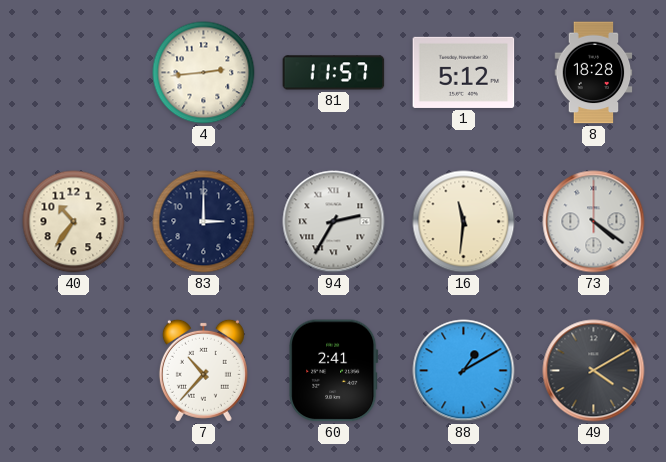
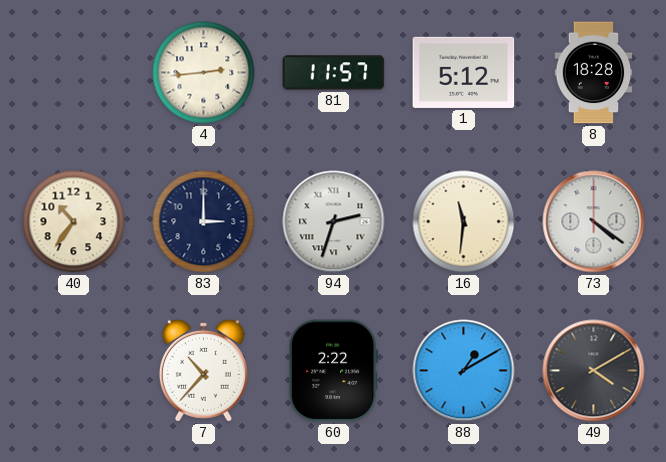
94: 2:35 -> 2:33 (334, 222)
60: 2:41 -> 2:22 (334, 371)
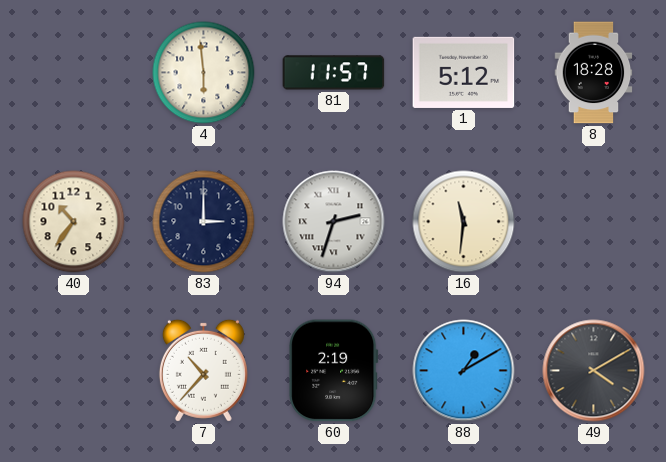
4: 2:44 -> 5:59 (204, 73)
73: 4:21 -> none (594, 222)
60: 2:22 -> 2:19 (334, 371)
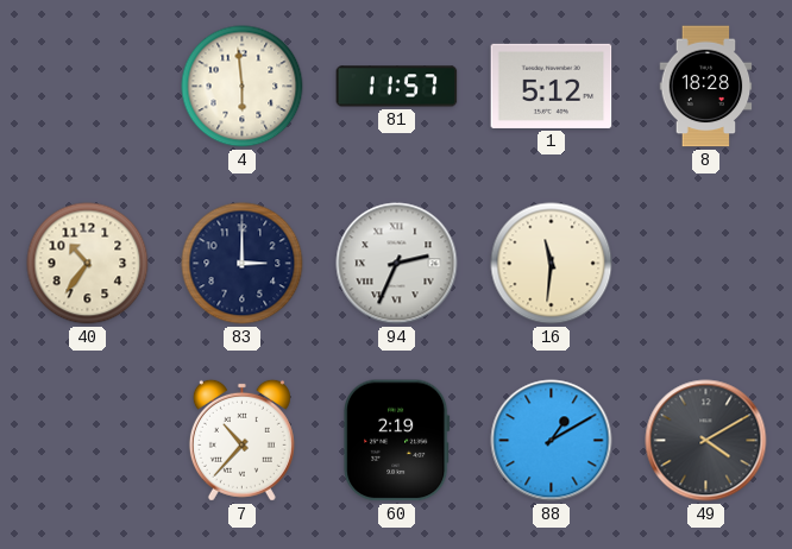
94: 2:33 -> 2:34 (397, 264)
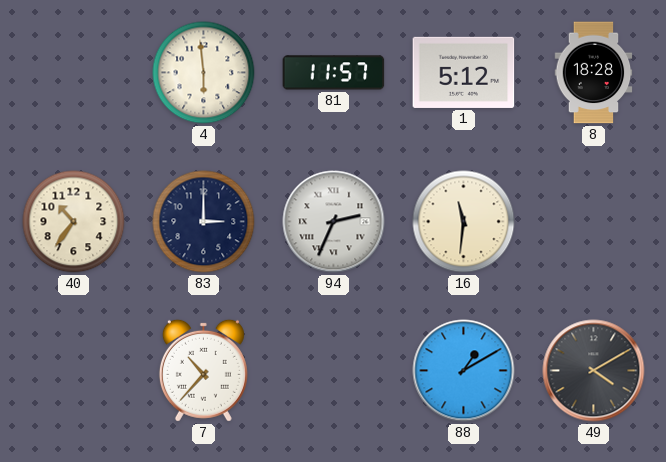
60: 2:19 -> none (397, 441)
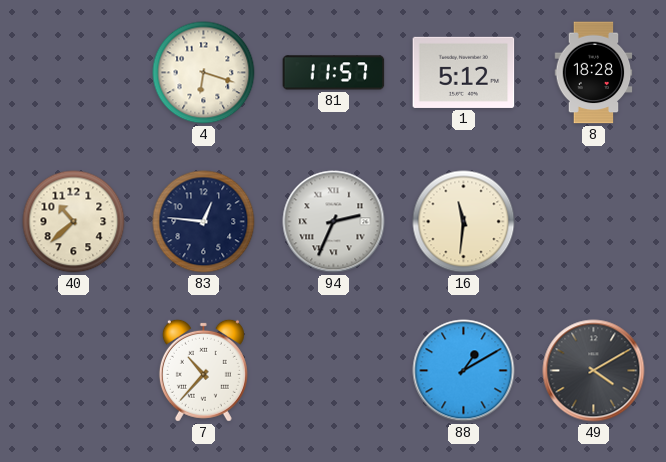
4: 5:59 -> 6:18 (204, 73)
40: 10:36 -> 10:38 (74, 222)
83: 3:00 -> 12:46 (204, 222)
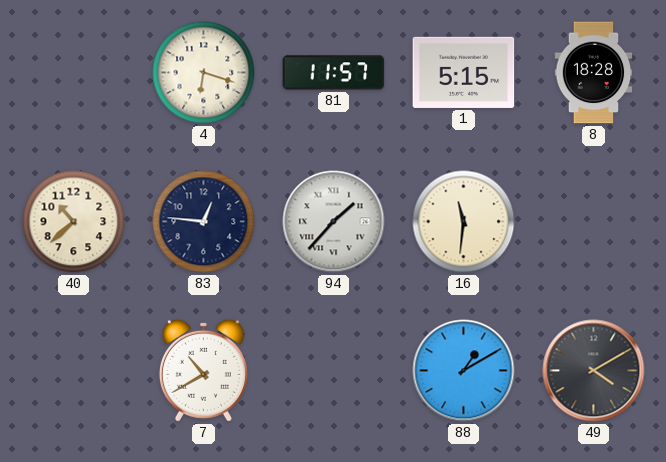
1: 5:12 -> 5:15 (464, 72)
94: 2:34 -> 1:37 (334, 222)
7: 10:37 -> 10:40 (203, 370)
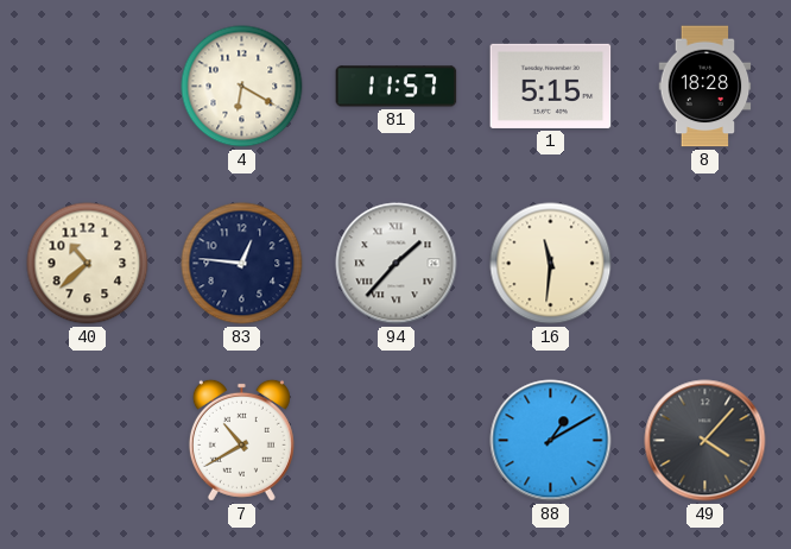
4: 6:18 -> 6:20 (242, 87)
49: 4:10 -> 4:07 (705, 441)
